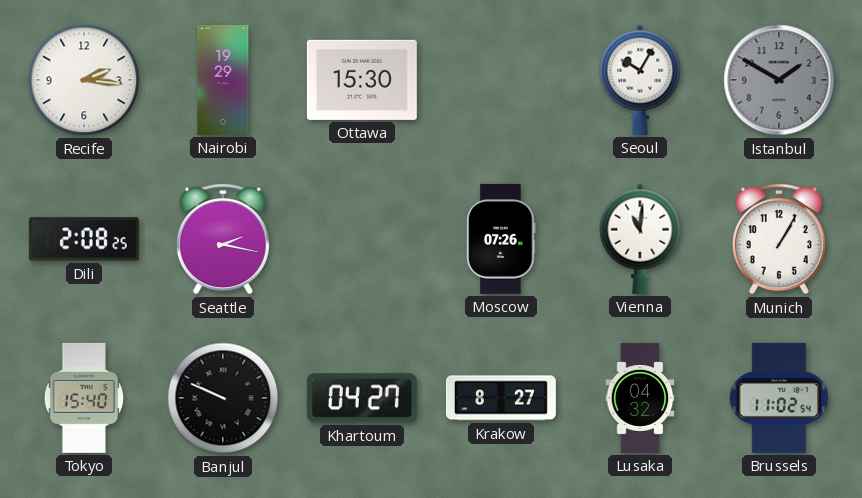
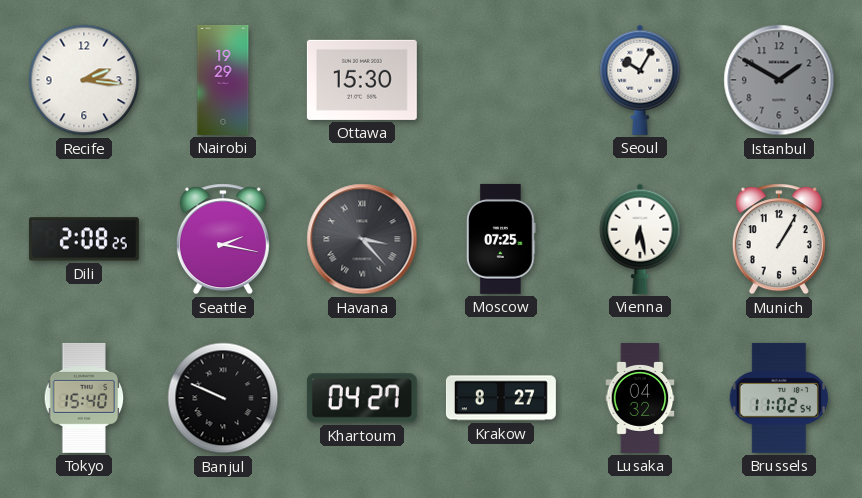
Havana: none -> 3:23 (362, 239)
Moscow: 07:26 -> 07:25 (501, 239)
Vienna: 11:01 -> 6:28 (640, 239)
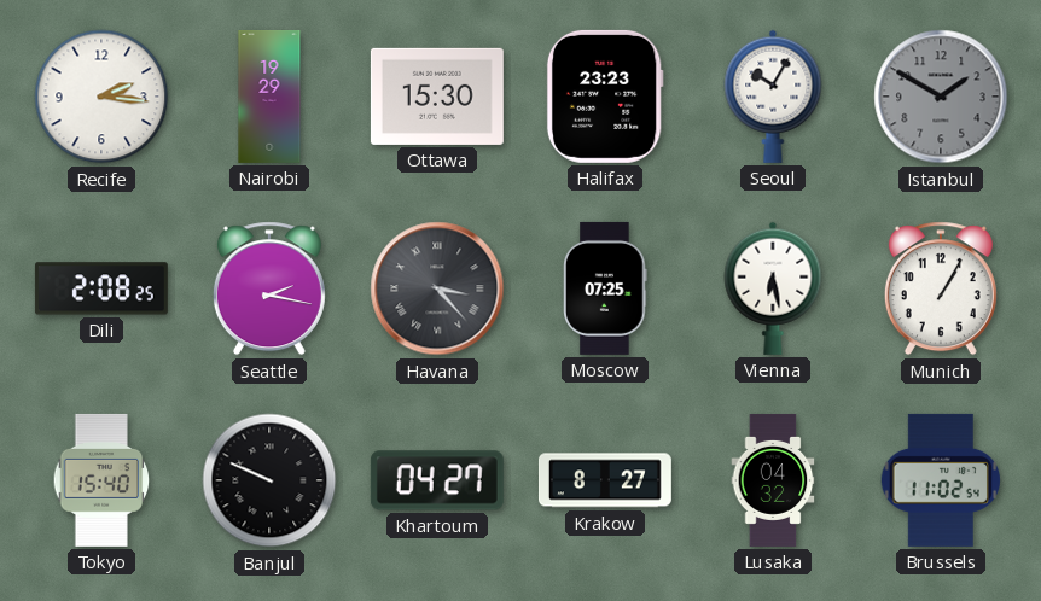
Halifax: none -> 23:23 (605, 97)
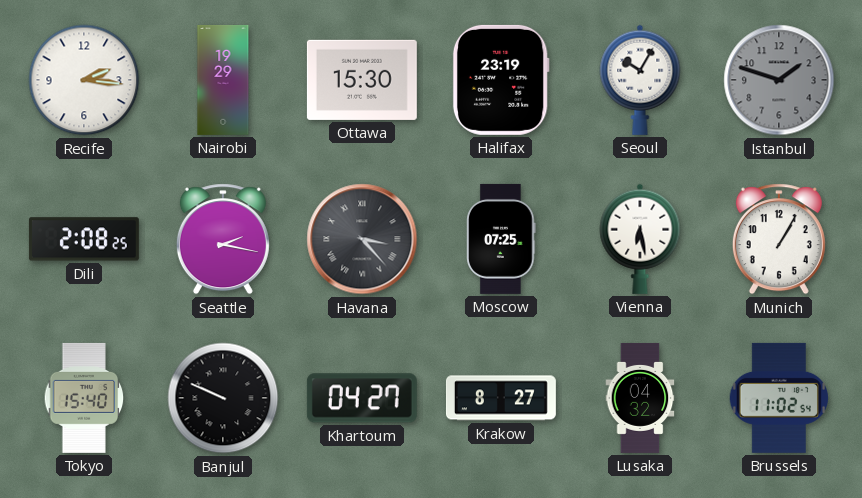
Halifax: 23:23 -> 23:19 (501, 80)
Istanbul: 1:50 -> 1:48 (779, 80)
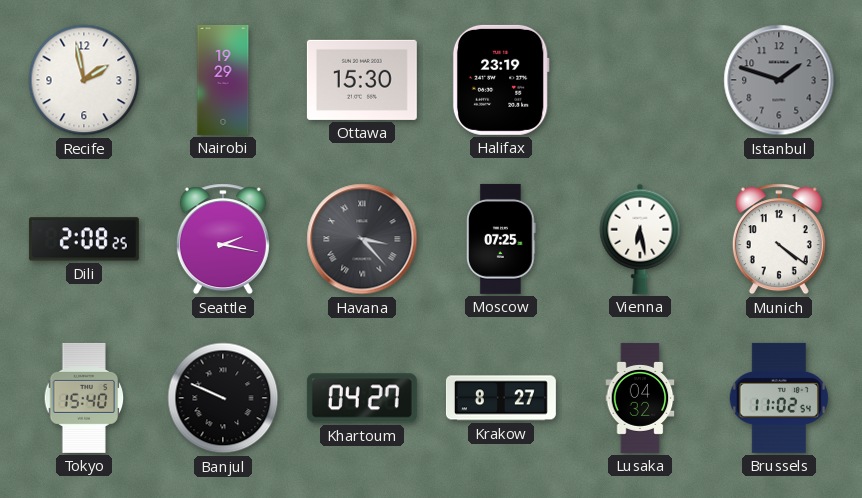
Recife: 2:16 -> 1:58 (84, 80)
Seoul: 10:05 -> none (640, 80)
Munich: 1:05 -> 4:21 (779, 239)
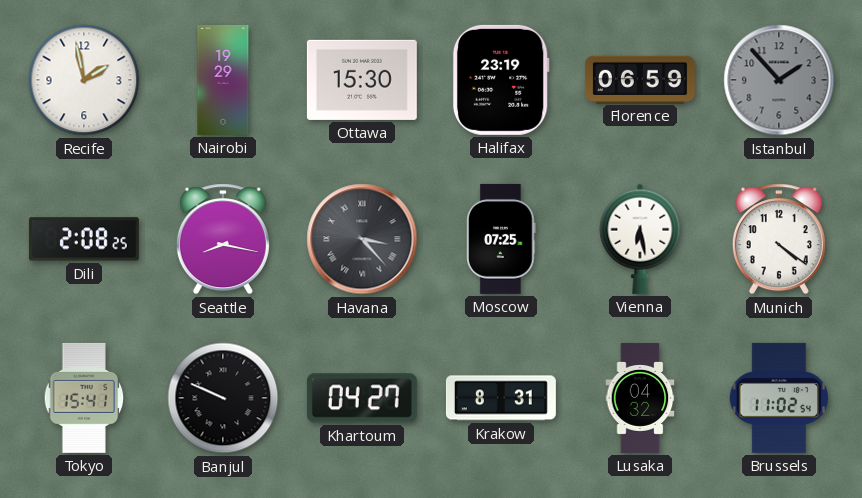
Florence: none -> 06:59 (640, 79)
Istanbul: 1:48 -> 1:53 (779, 80)
Seattle: 2:17 -> 8:17 (223, 239)
Tokyo: 15:40 -> 15:41 (84, 398)
Krakow: 8:27 -> 8:31 (501, 398)
